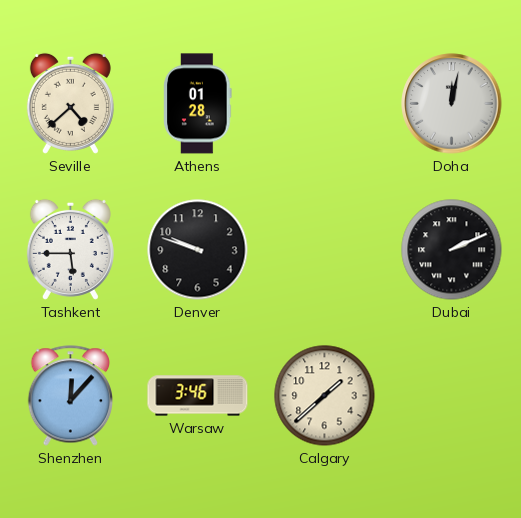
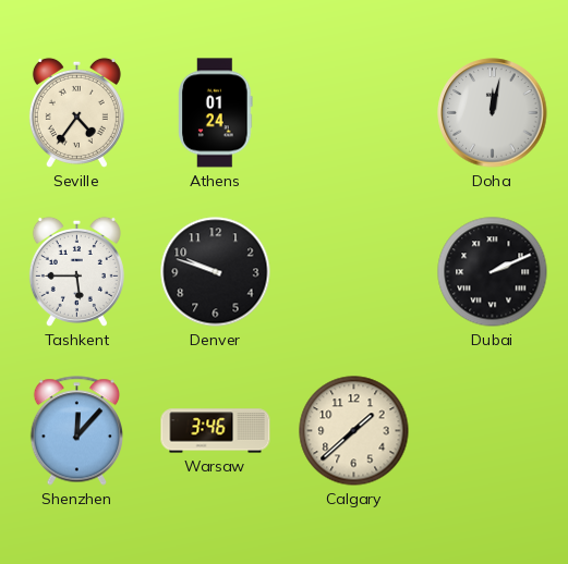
Seville: 4:38 -> 4:36 (76, 112)
Athens: 01:28 -> 01:24 (216, 113)
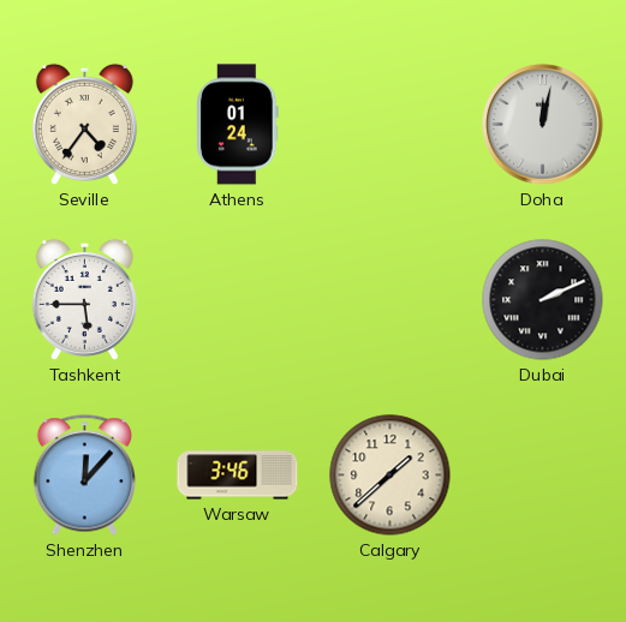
Denver: 9:48 -> none (216, 272)
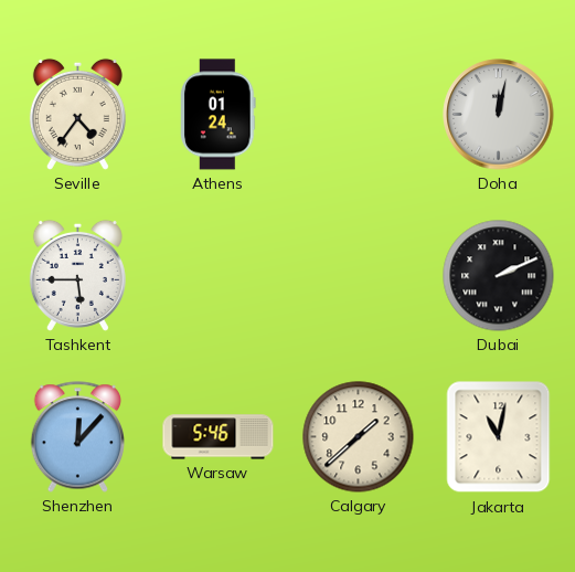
Warsaw: 3:46 -> 5:46 (219, 437)
Jakarta: none -> 11:02 (499, 437)
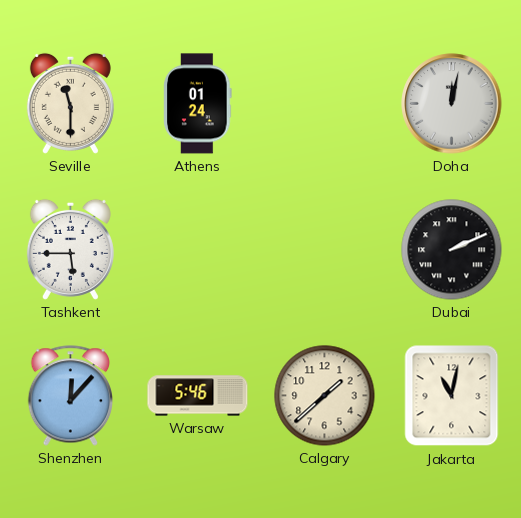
Seville: 4:36 -> 11:30 (70, 103)
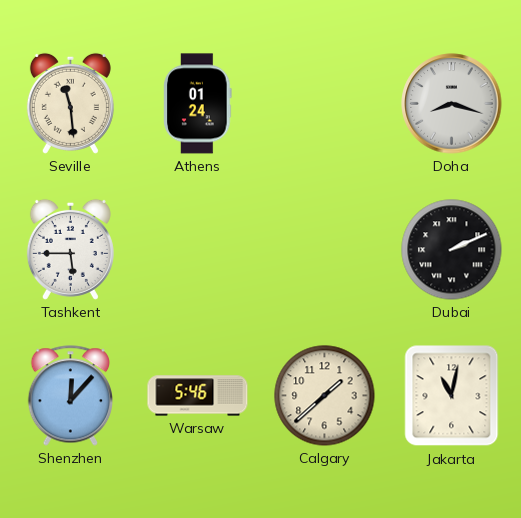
Seville: 11:30 -> 11:29 (70, 103)
Doha: 12:02 -> 8:18 (452, 104)
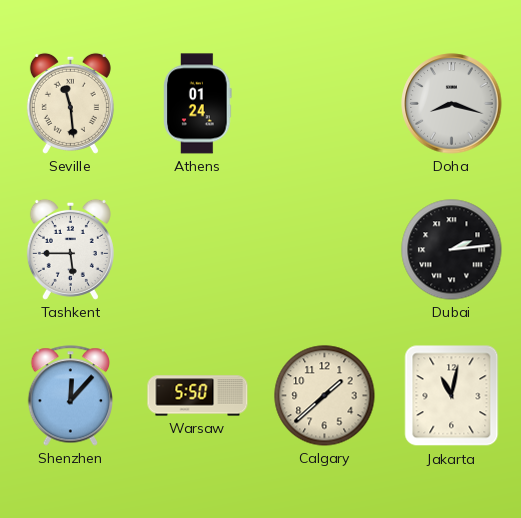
Dubai: 2:11 -> 2:14 (452, 250)
Warsaw: 5:46 -> 5:50 (198, 396)
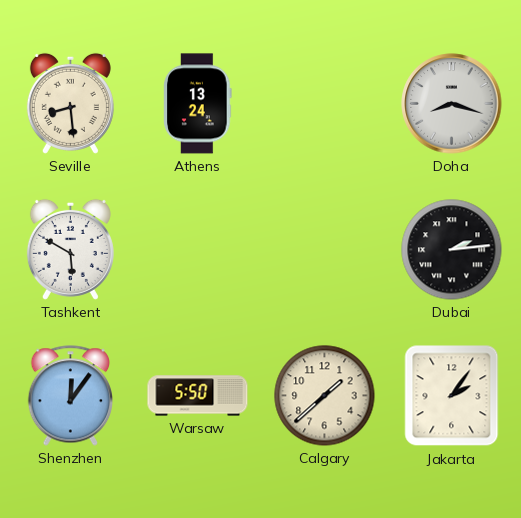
Seville: 11:29 -> 8:29 (70, 103)
Athens: 01:24 -> 13:24 (198, 104)
Tashkent: 5:45 -> 5:50 (70, 249)
Shenzhen: 12:07 -> 12:06 (70, 396)
Jakarta: 11:02 -> 2:06 (452, 396)
